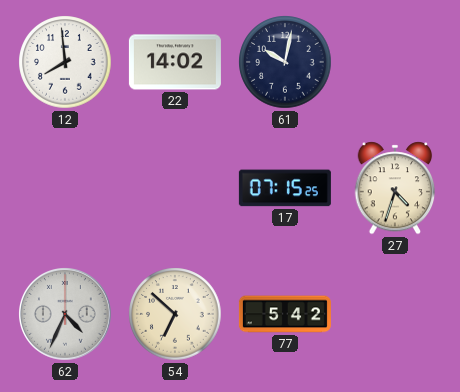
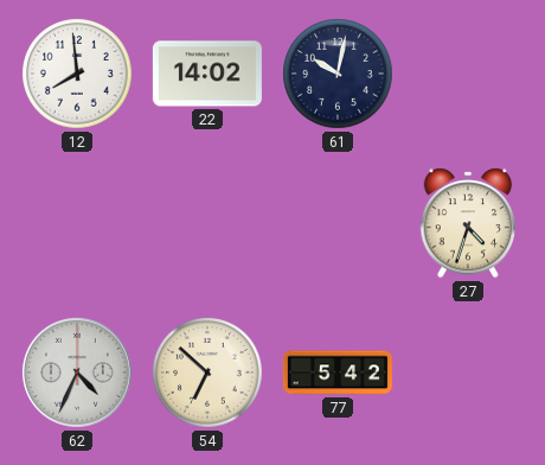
17: 07:15 -> none (285, 188)
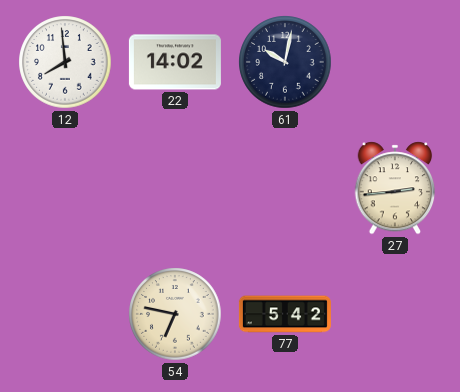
27: 4:33 -> 2:44 (395, 188)
62: 4:34 -> none (78, 374)
54: 6:52 -> 6:47 (175, 314)
